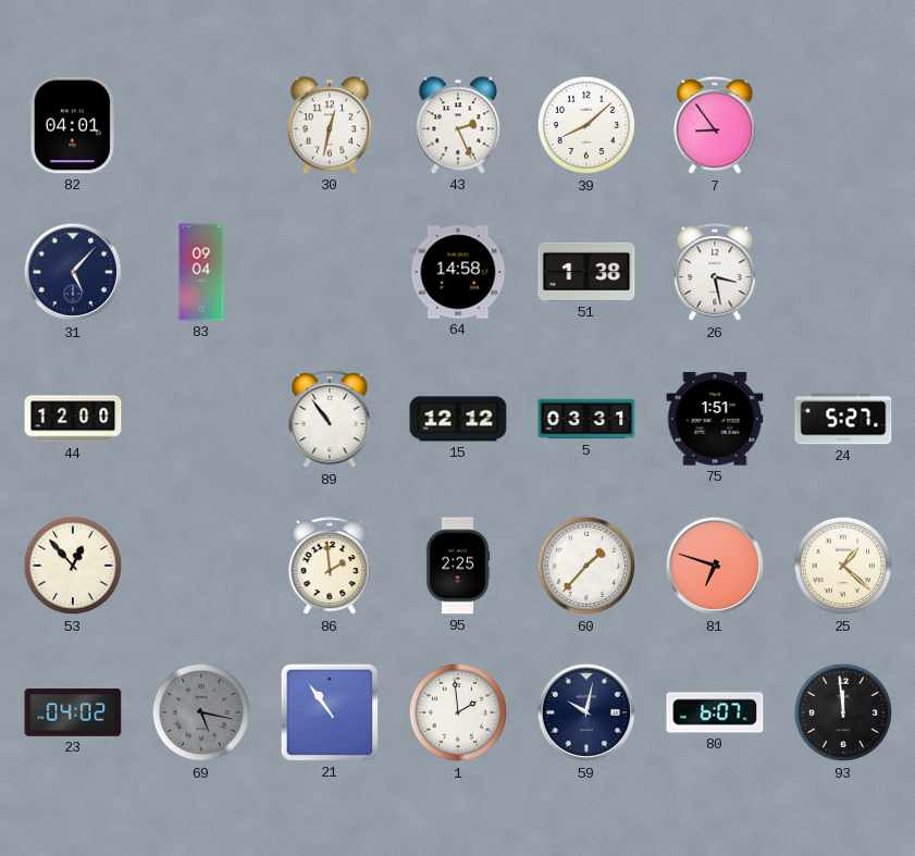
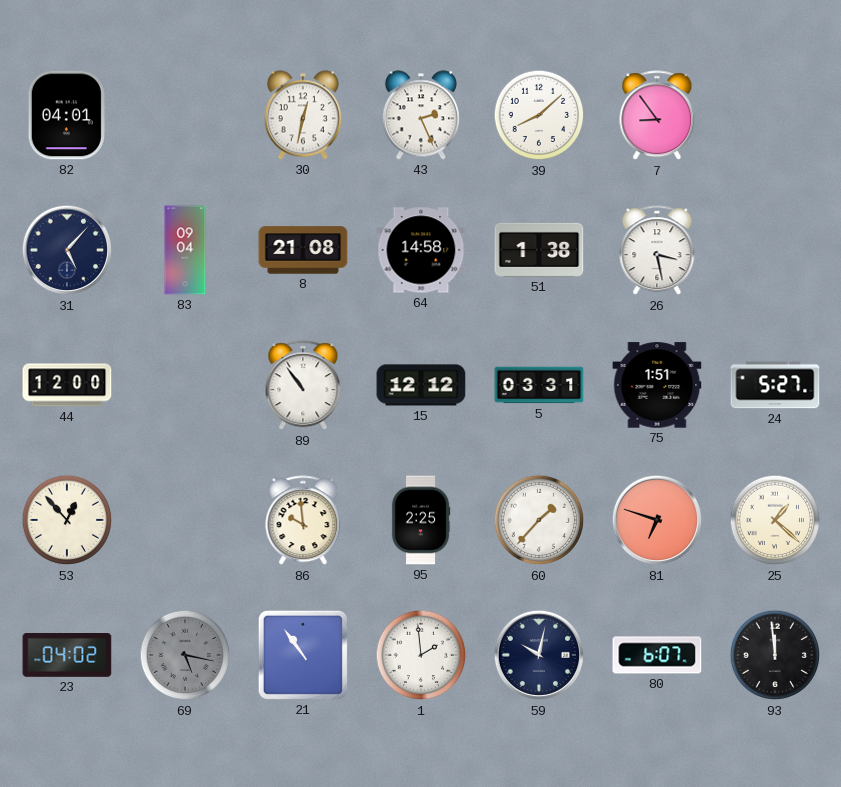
8: none -> 21:08 (303, 250)
86: 1:59 -> 9:59 (303, 521)
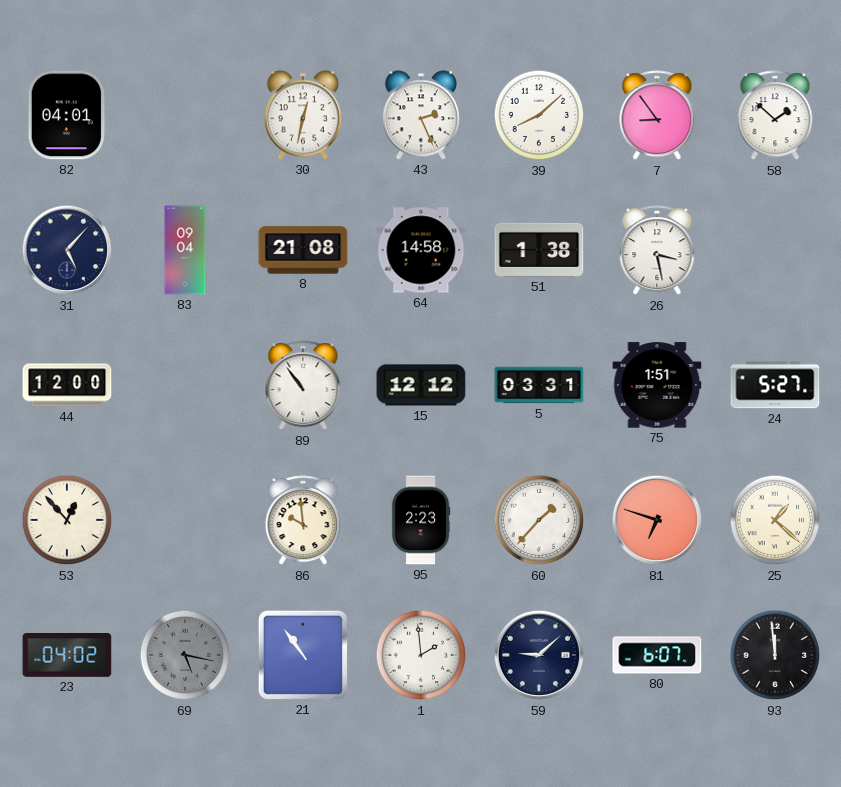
58: none -> 1:52 (775, 116)
95: 2:25 -> 2:23 (421, 520)
59: 10:02 -> 9:08 (539, 655)
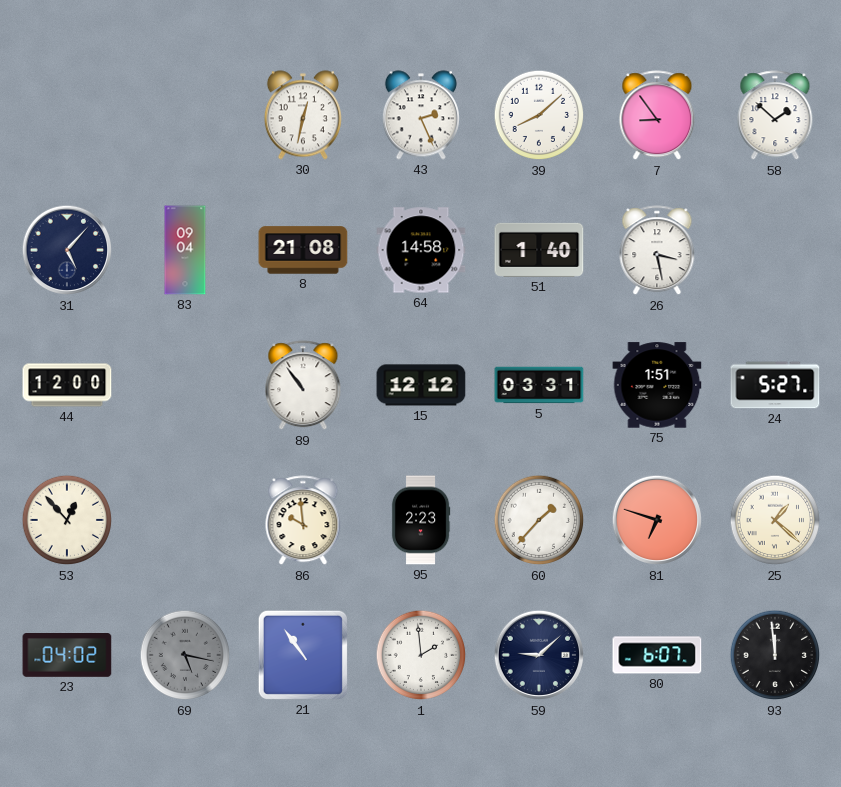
82: 04:01 -> none (67, 115)
51: 1:38 -> 1:40 (539, 250)
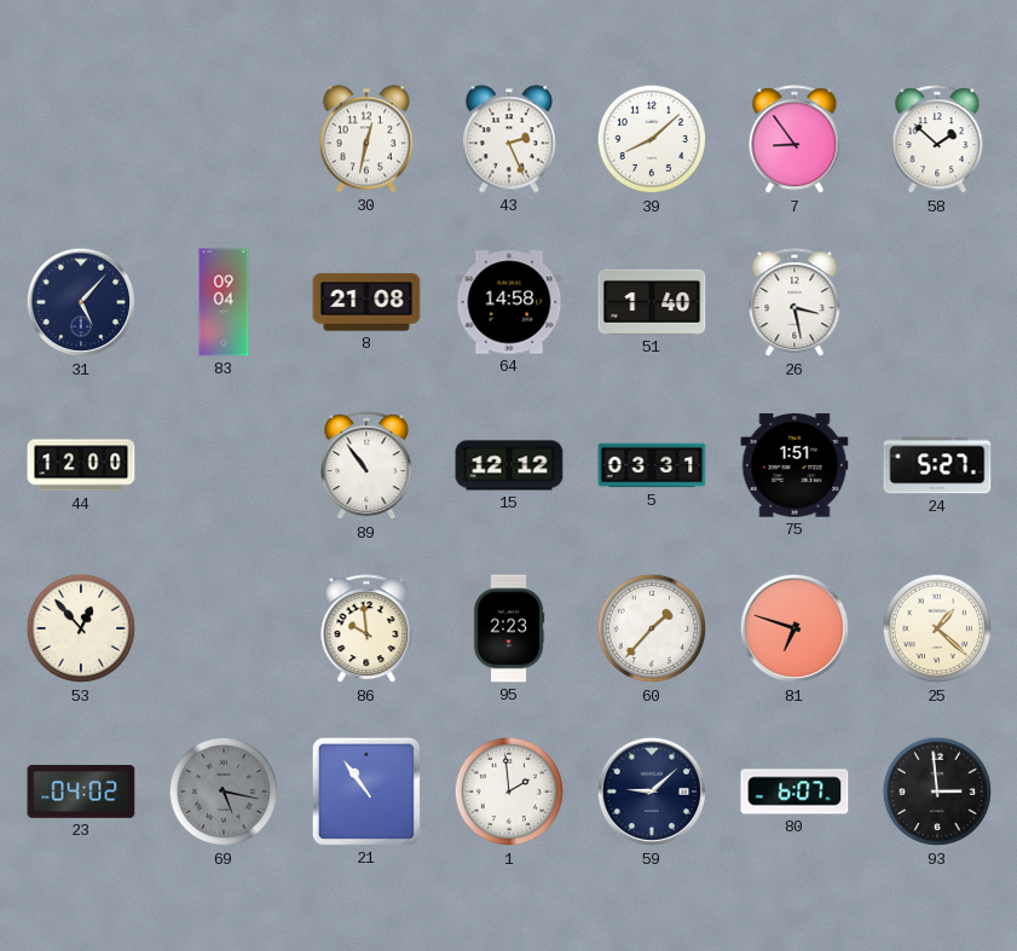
93: 11:59 -> 2:59 (937, 791)
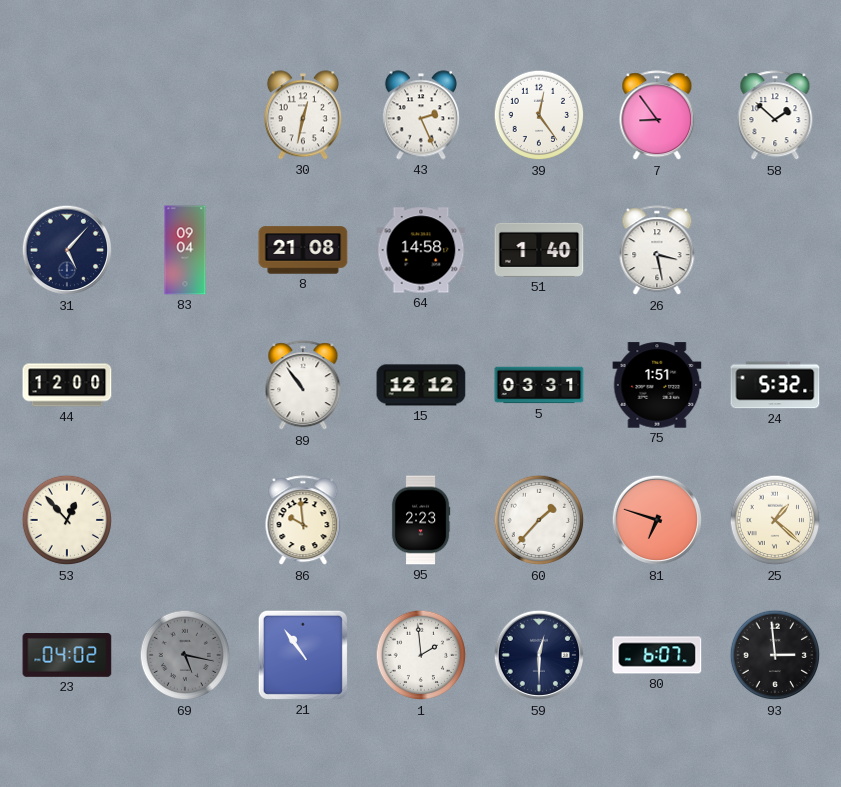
39: 8:08 -> 12:24 (539, 115)
24: 5:27 -> 5:32 (775, 385)
59: 9:08 -> 12:30 (539, 655)
